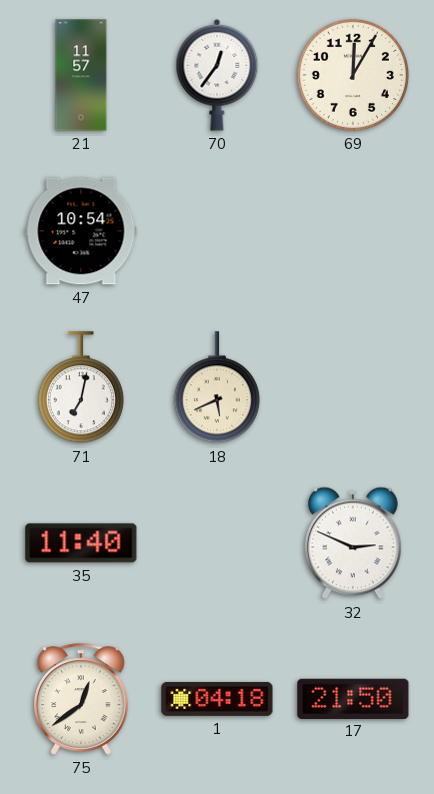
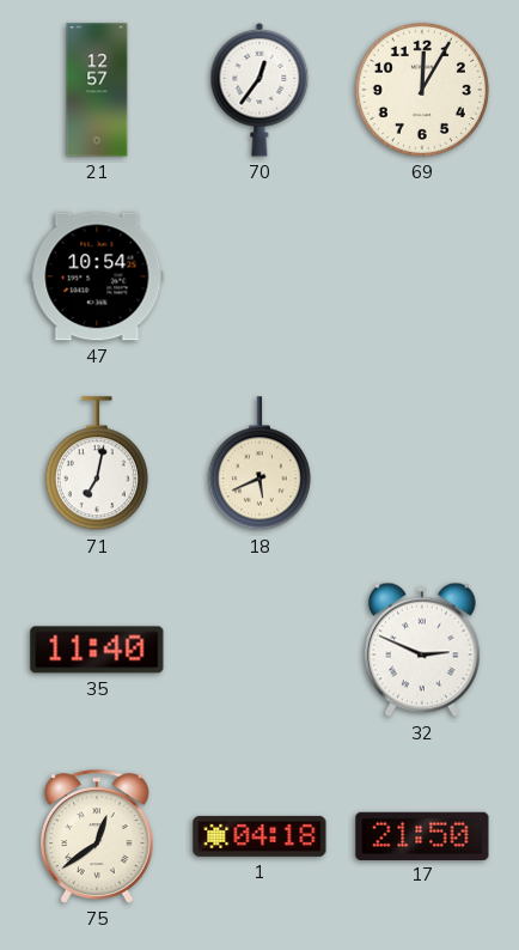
21: 11:57 -> 12:57 (97, 90)
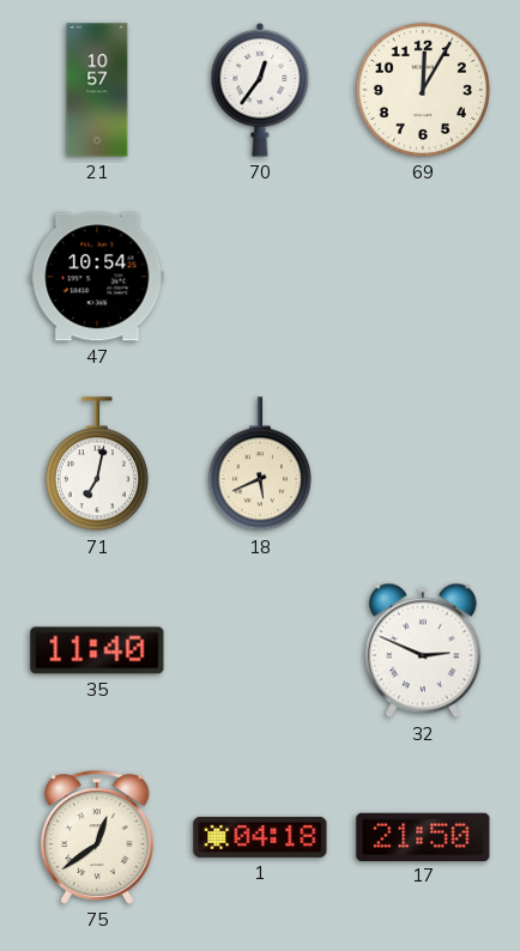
21: 12:57 -> 10:57 (97, 90)
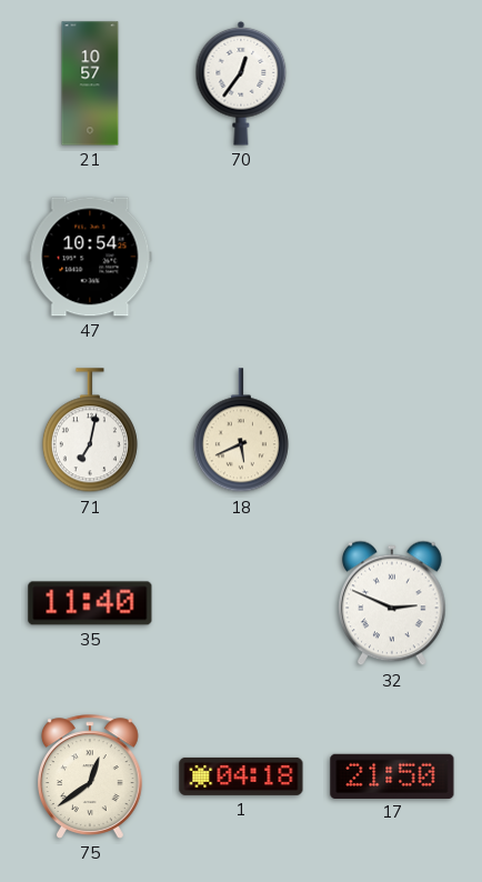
69: 12:05 -> none (423, 90)
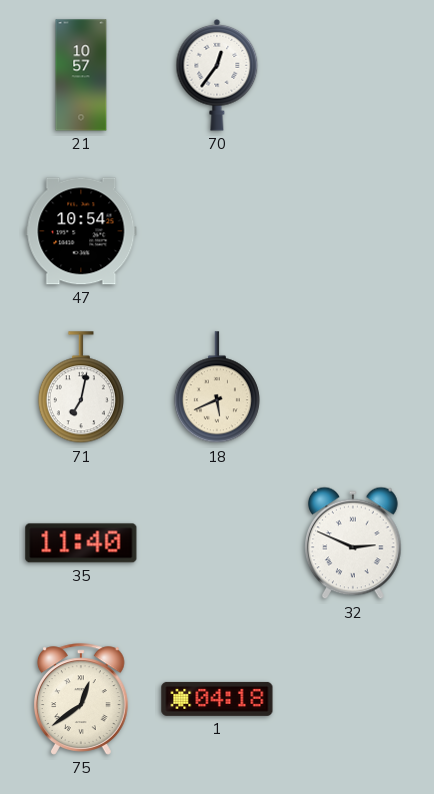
17: 21:50 -> none (392, 775)
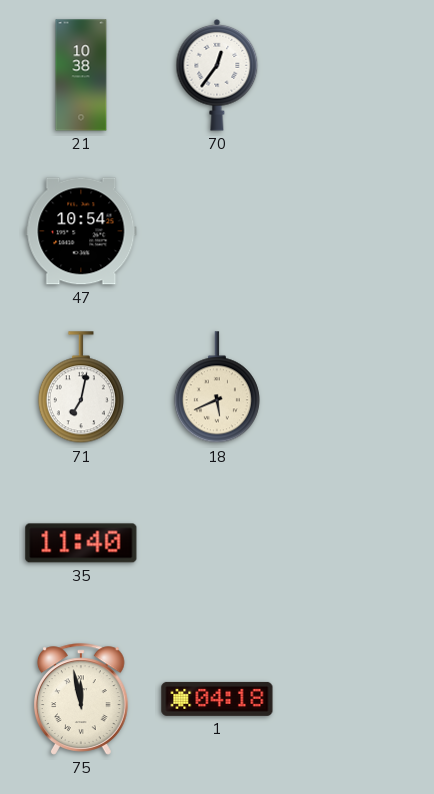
21: 10:57 -> 10:38 (81, 75)
32: 2:49 -> none (354, 543)
75: 12:39 -> 11:58 (82, 699)
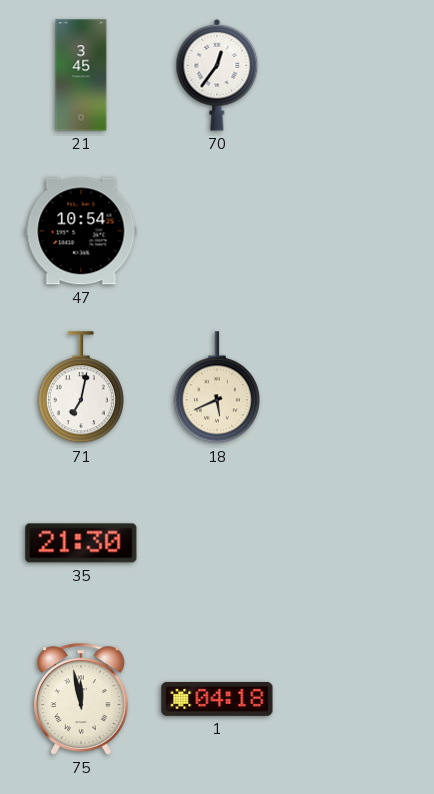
21: 10:38 -> 3:45 (81, 75)
35: 11:40 -> 21:30 (81, 543)
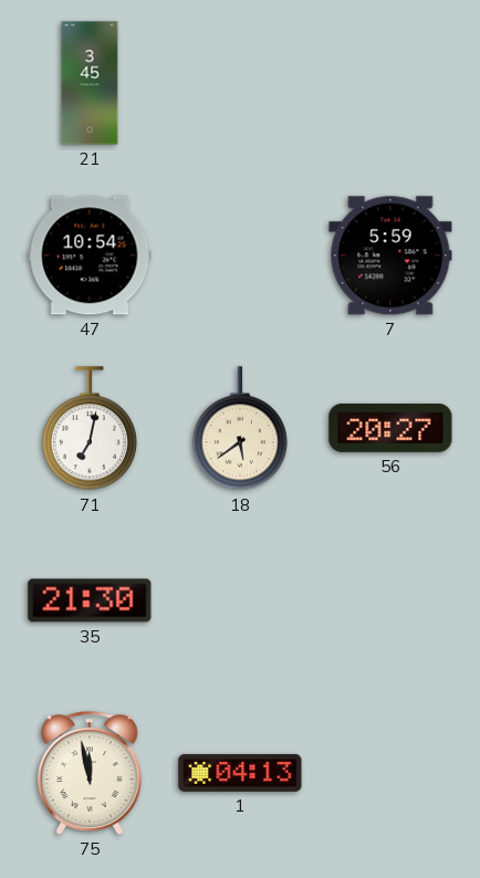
70: 12:36 -> none (217, 75)
7: none -> 5:59 (390, 255)
18: 5:41 -> 5:39 (240, 429)
56: none -> 20:27 (390, 428)
1: 04:18 -> 04:13 (240, 773)
